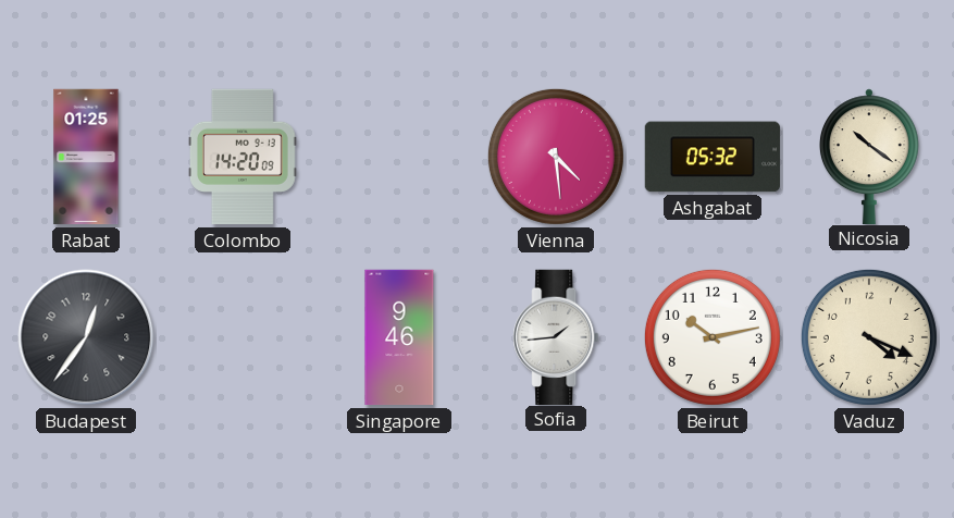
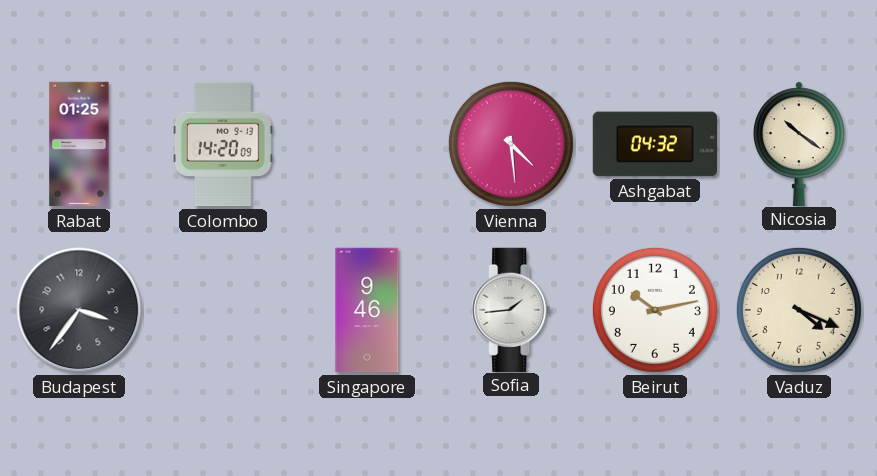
Ashgabat: 05:32 -> 04:32 (654, 144)
Budapest: 12:36 -> 3:36 (79, 310)
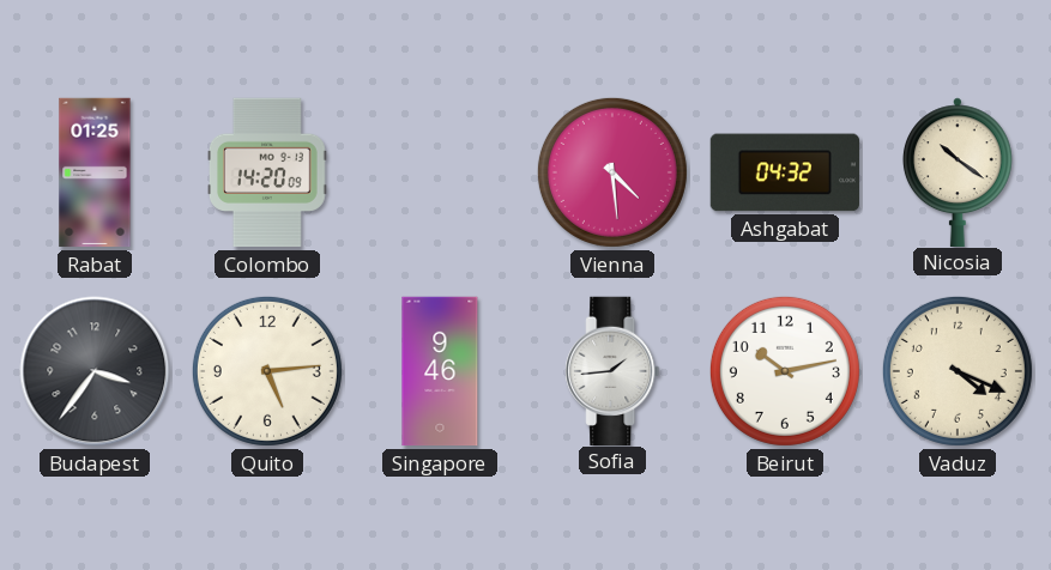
Quito: none -> 5:14 (267, 371)
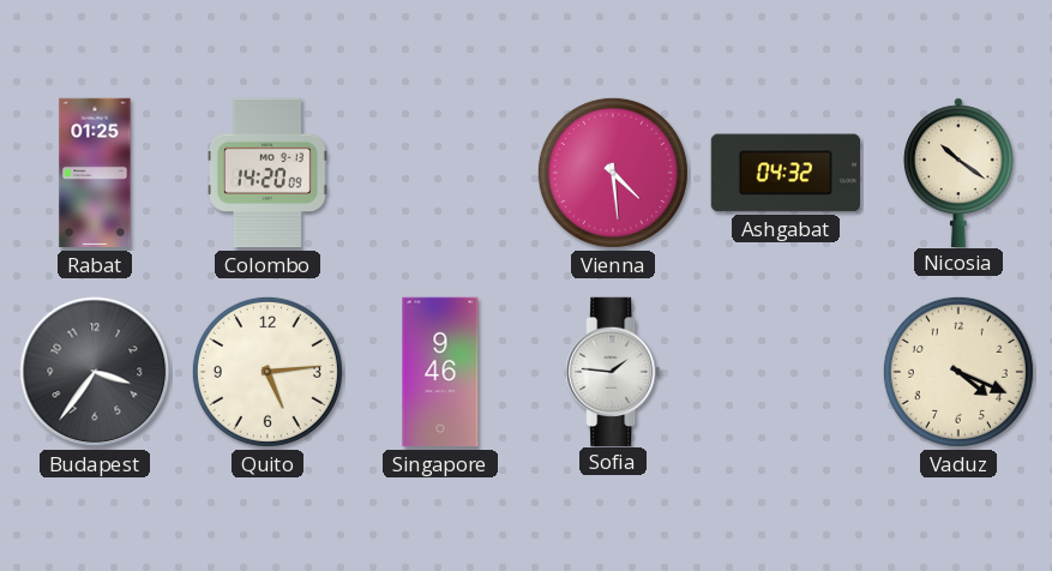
Sofia: 1:44 -> 1:46 (613, 371)
Beirut: 10:13 -> none (785, 371)
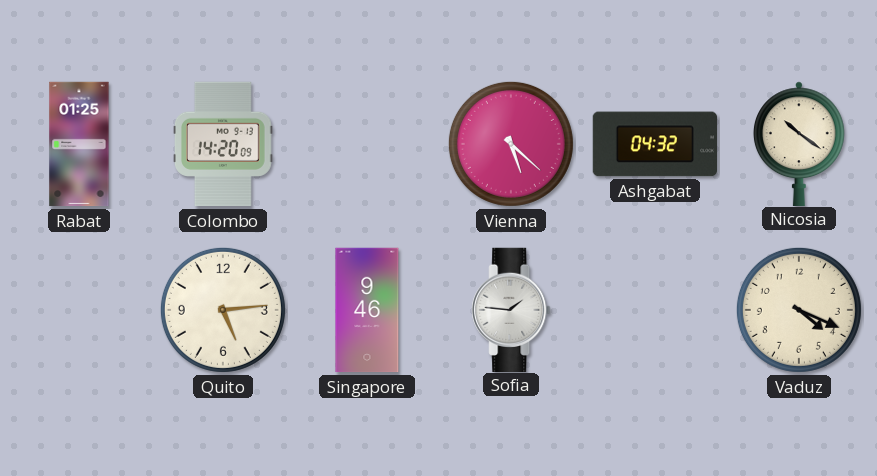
Vienna: 4:29 -> 5:22 (511, 144)
Budapest: 3:36 -> none (95, 372)
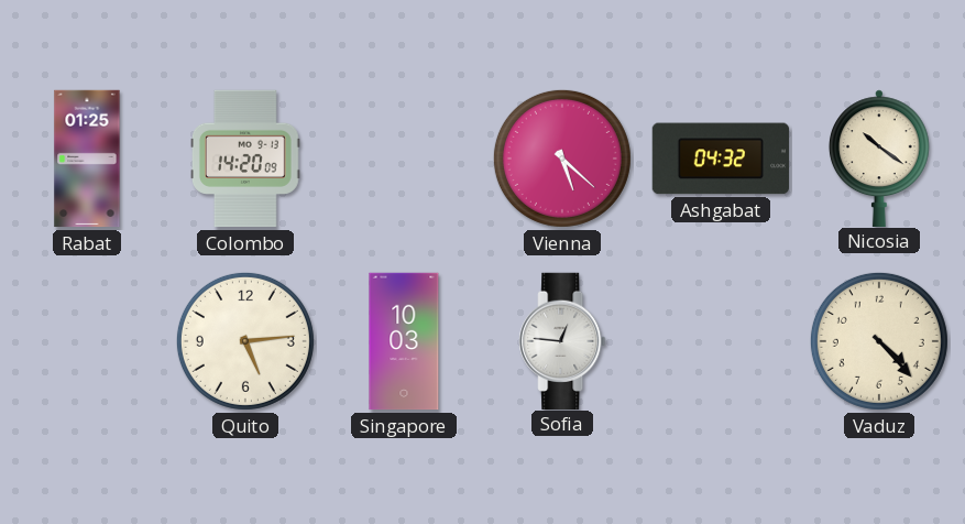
Singapore: 9:46 -> 10:03 (404, 341)
Sofia: 1:46 -> 12:46 (562, 340)
Vaduz: 4:19 -> 4:23 (879, 341)
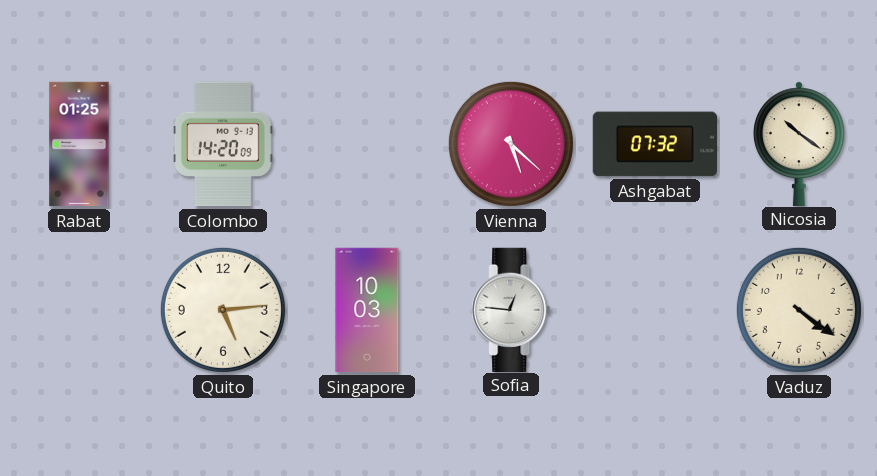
Ashgabat: 04:32 -> 07:32 (654, 144)
Vaduz: 4:23 -> 4:21 (799, 310)
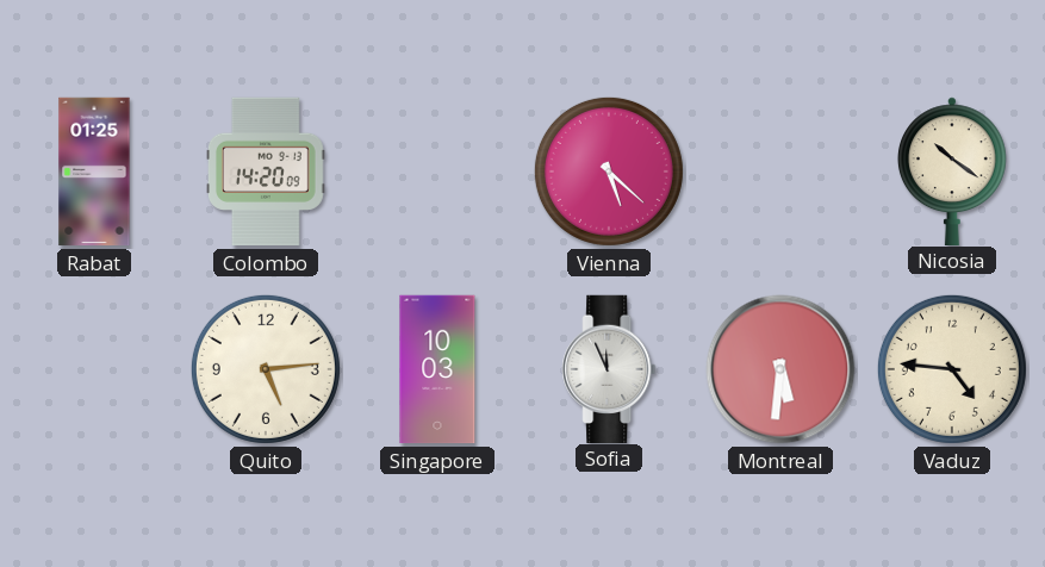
Ashgabat: 07:32 -> none (654, 144)
Sofia: 12:46 -> 11:56 (609, 368)
Montreal: none -> 5:31 (780, 369)
Vaduz: 4:21 -> 4:46 (952, 369)
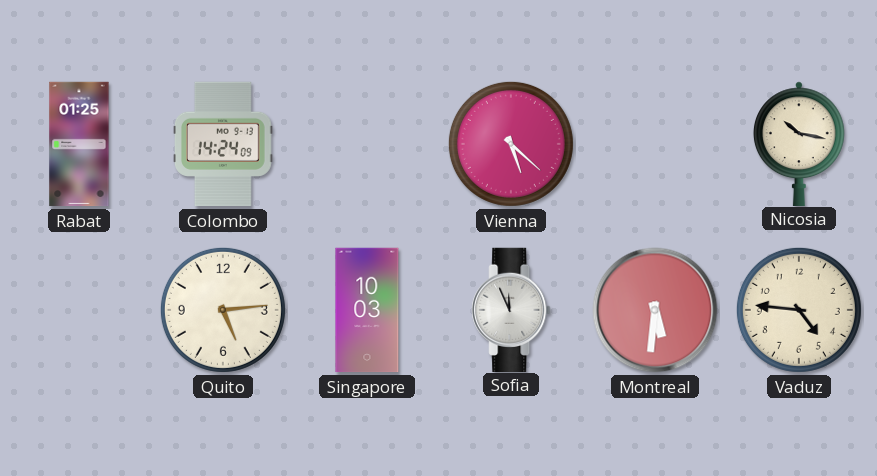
Colombo: 14:20 -> 14:24 (224, 144)
Nicosia: 10:21 -> 10:17 (799, 143)
